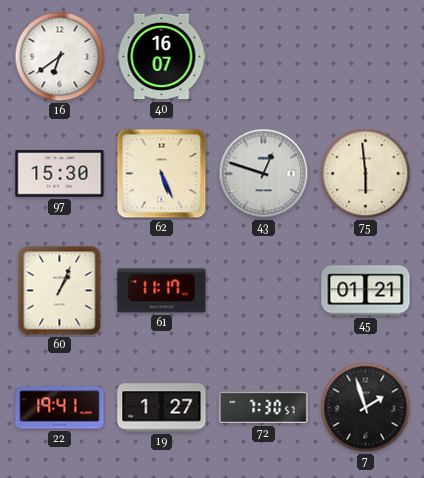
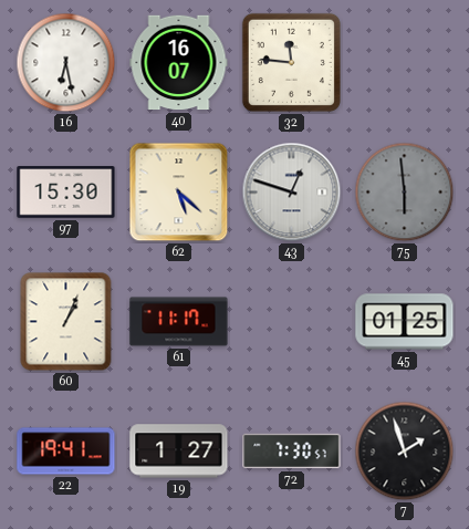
16: 6:39 -> 6:28 (66, 63)
32: none -> 11:46 (291, 62)
62: 5:26 -> 5:22 (179, 193)
75 dial: cream -> grey (405, 193)
45: 01:21 -> 01:25 (405, 322)
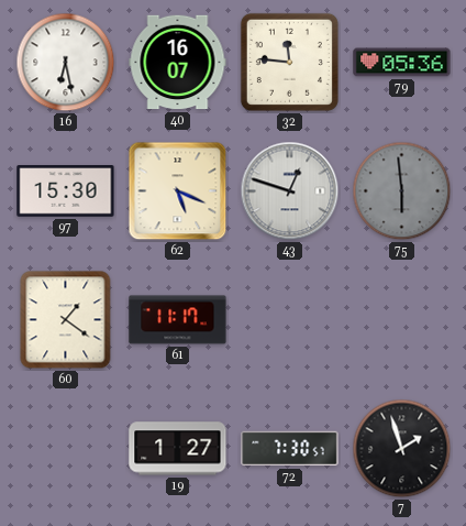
79: none -> 05:36 (402, 63)
62: 5:22 -> 5:19 (178, 191)
60: 1:04 -> 1:21 (66, 320)
45: 01:25 -> none (405, 322)
22: 19:41 -> none (66, 452)
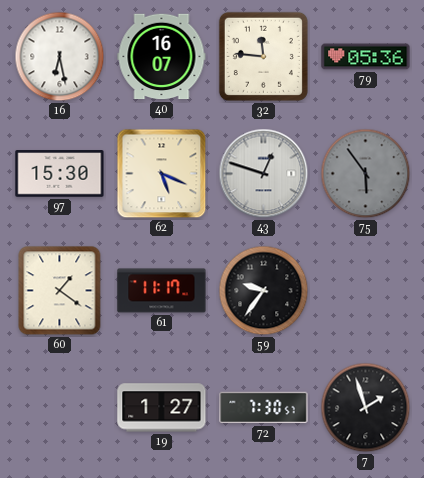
75: 5:59 -> 5:54 (366, 174)
59: none -> 9:36 (264, 291)
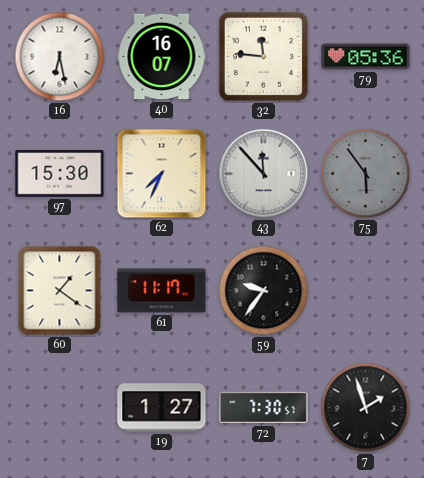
62: 5:19 -> 7:34 (162, 174)
43: 12:48 -> 11:53 (264, 174)
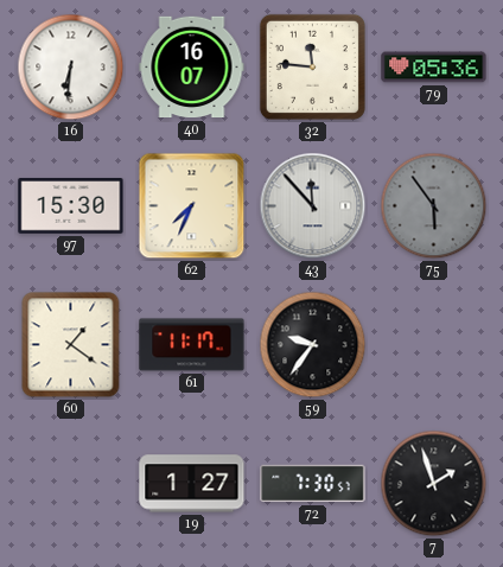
16: 6:28 -> 6:31 (71, 68)
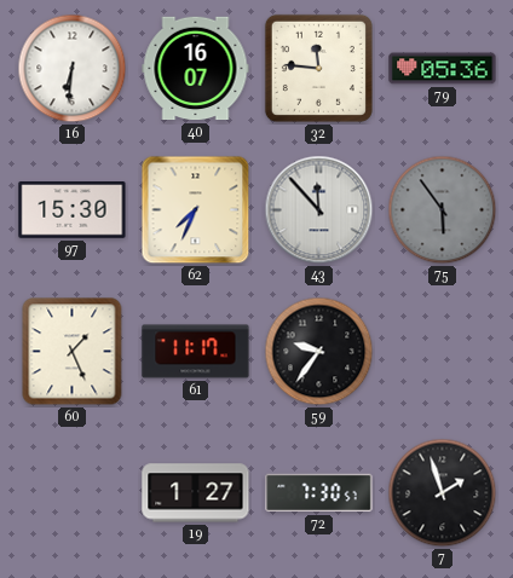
60: 1:21 -> 1:26 (73, 352)
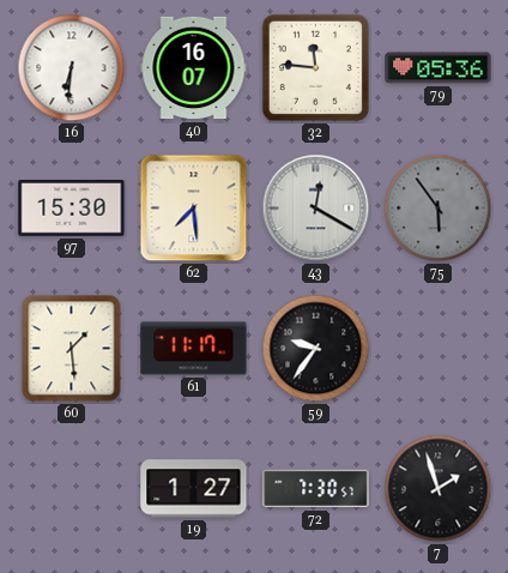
62: 7:34 -> 7:29 (194, 209)
43: 11:53 -> 12:20 (316, 209)
60: 1:26 -> 1:29 (72, 349)
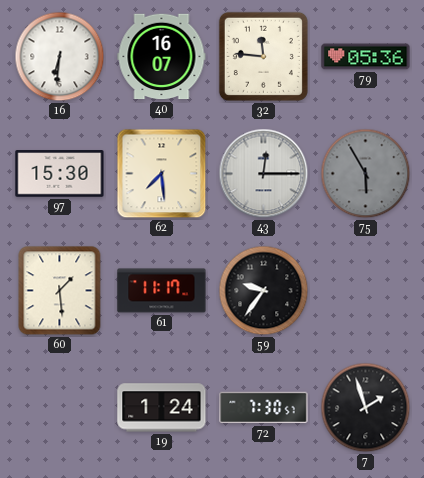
43: 12:20 -> 12:15 (264, 174)
75: 5:54 -> 5:55 (366, 174)
19: 1:27 -> 1:24 (162, 408)
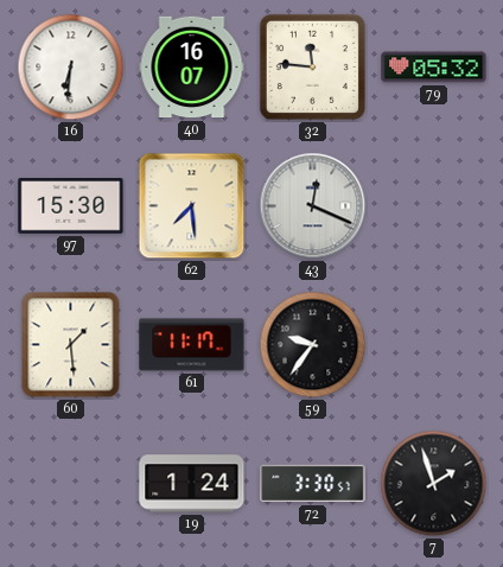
79: 05:36 -> 05:32 (434, 68)
43: 12:15 -> 12:19 (313, 206)
75: 5:55 -> none (366, 174)
72: 7:30 -> 3:30 (313, 484)
